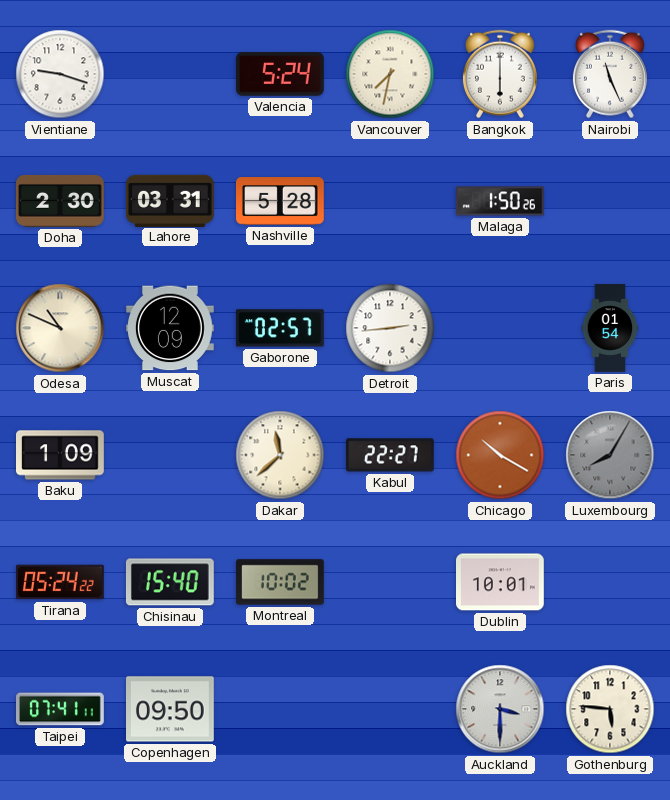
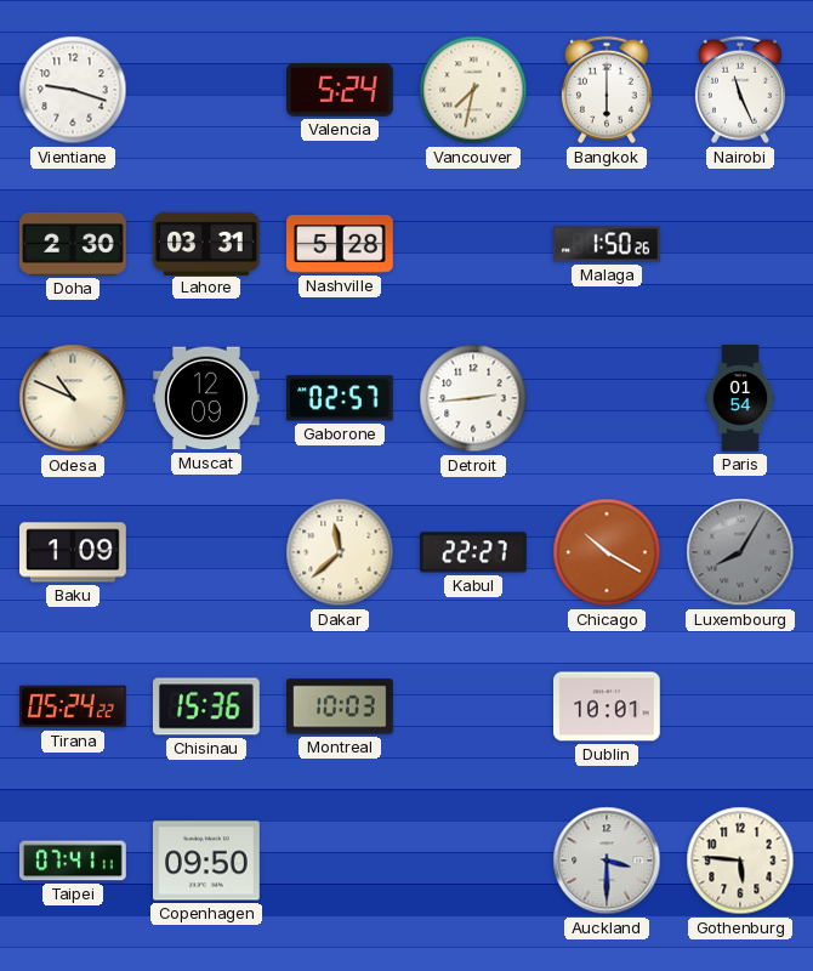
Chisinau: 15:40 -> 15:36 (206, 706)
Montreal: 10:02 -> 10:03 (341, 706)
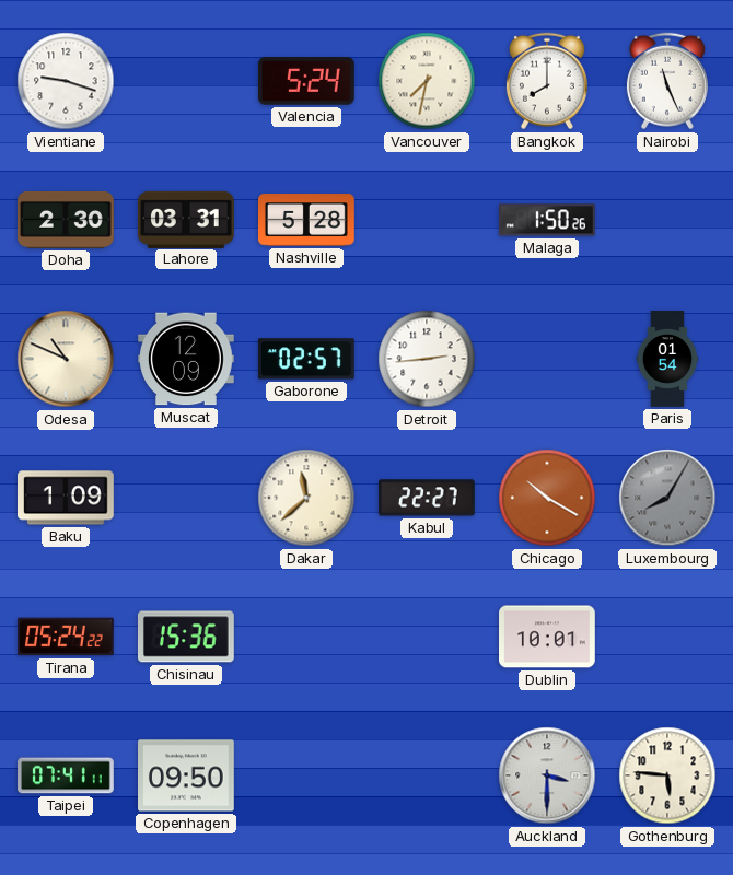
Bangkok: 6:00 -> 8:00 (547, 81)
Montreal: 10:03 -> none (341, 706)
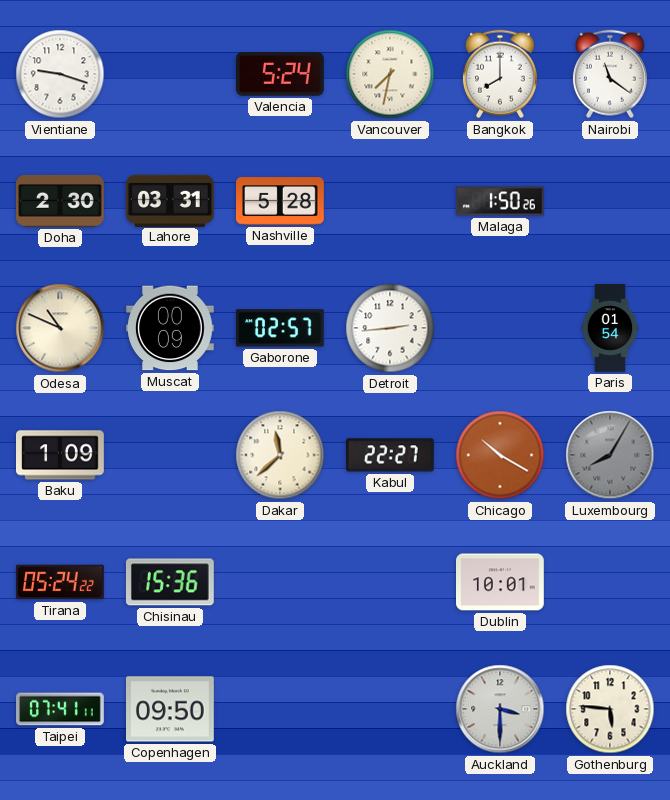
Nairobi: 11:26 -> 11:21 (610, 74)
Muscat: 12:09 -> 00:09 (171, 328)
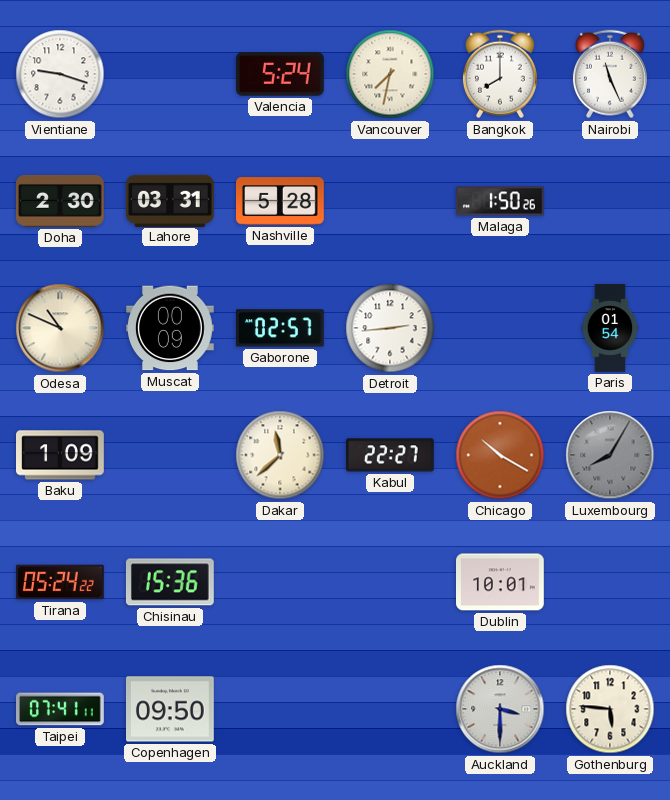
Nairobi: 11:21 -> 11:26 (610, 74)
